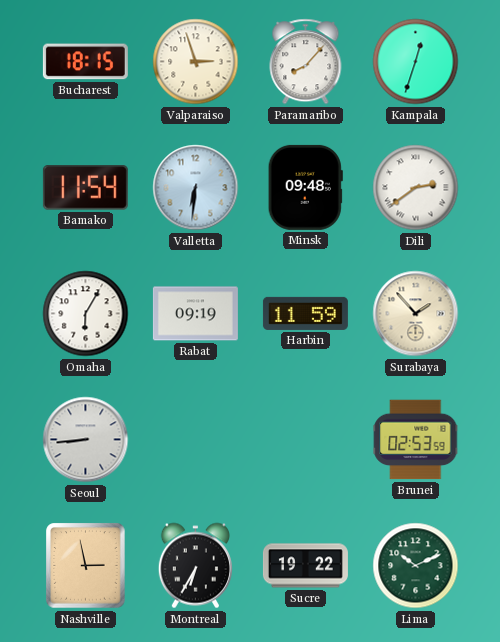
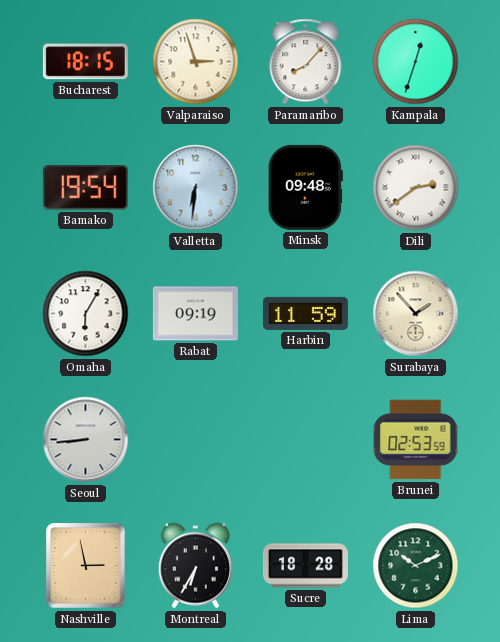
Bamako: 11:54 -> 19:54 (85, 188)
Sucre: 19:22 -> 18:28 (305, 566)
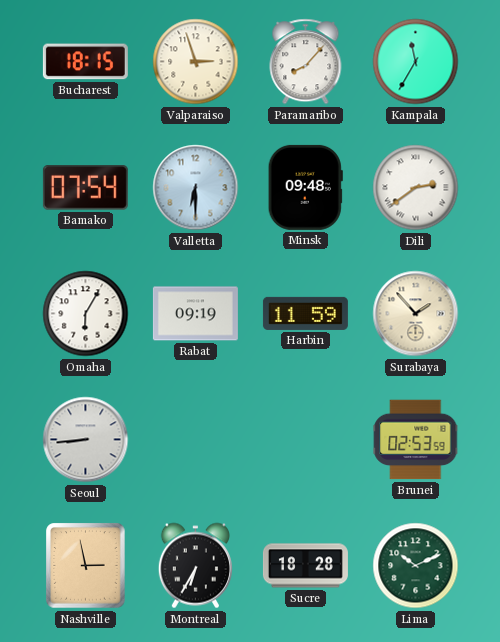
Kampala: 12:33 -> 11:35 (416, 62)
Bamako: 19:54 -> 07:54 (85, 188)
Valletta: 6:31 -> 6:30 (196, 188)
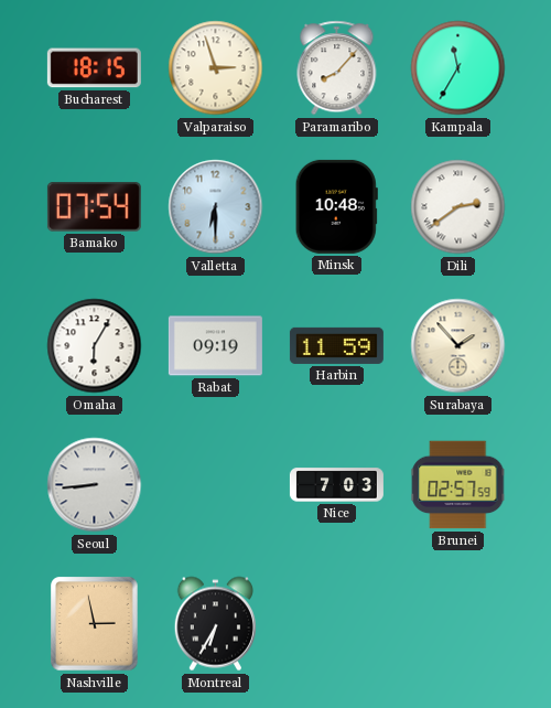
Minsk: 09:48 -> 10:48 (336, 206)
Nice: none -> 7:03 (336, 485)
Brunei: 02:53 -> 02:57 (458, 485)
Sucre: 18:28 -> none (305, 566)
Lima: 10:11 -> none (416, 566)
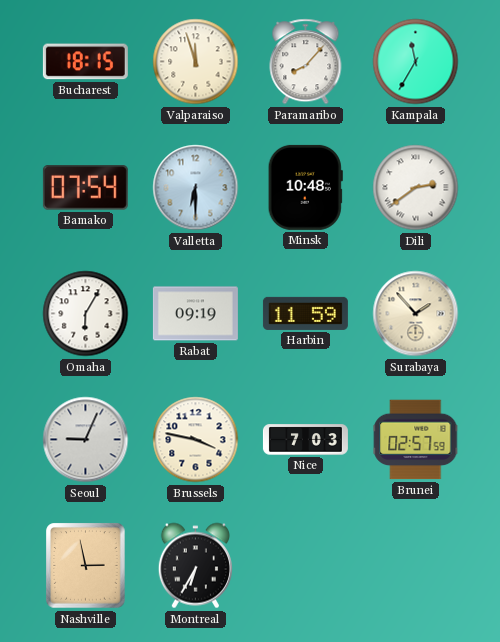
Valparaiso: 2:57 -> 11:57 (196, 62)
Seoul: 8:44 -> 9:04 (86, 440)
Brussels: none -> 3:47 (196, 440)
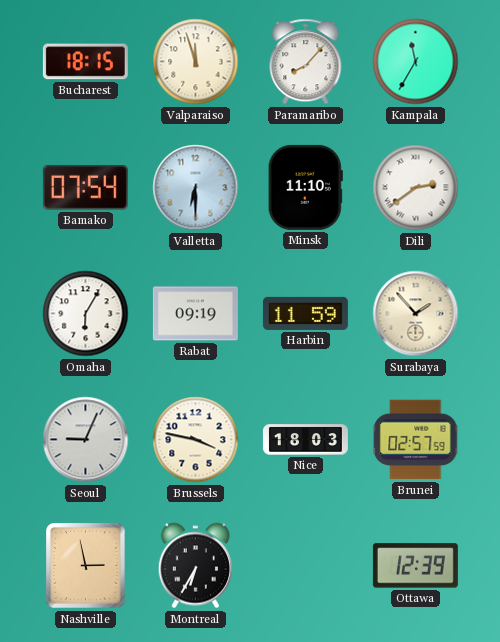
Minsk: 10:48 -> 11:10 (305, 187)
Nice: 7:03 -> 18:03 (305, 440)
Ottawa: none -> 12:39 (415, 566)
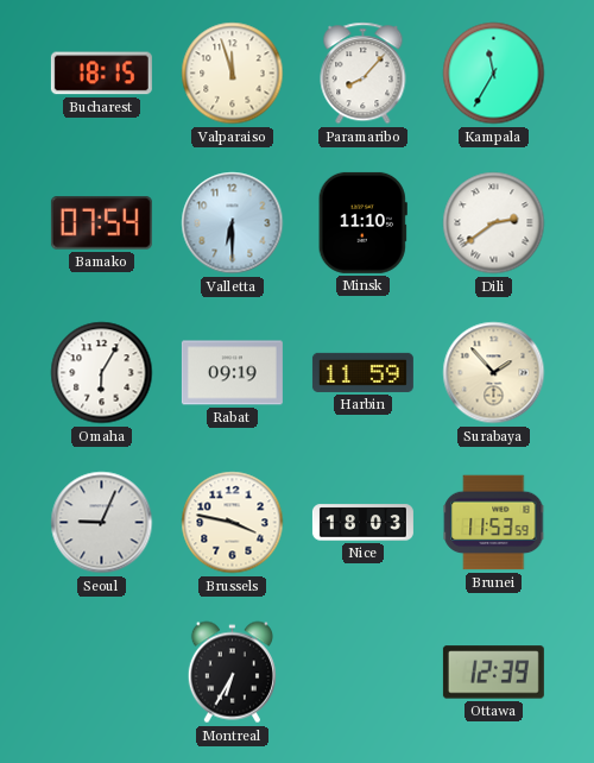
Brunei: 02:57 -> 11:53 (494, 523)
Nashville: 2:58 -> none (86, 566)
